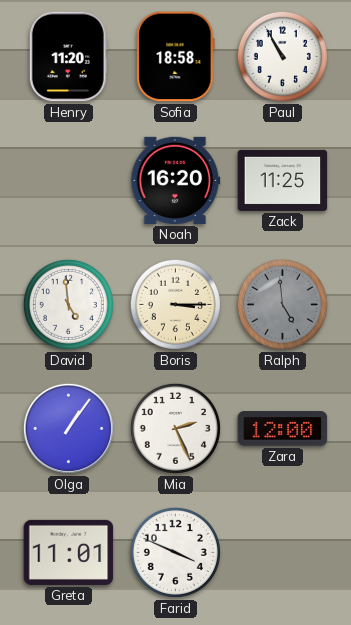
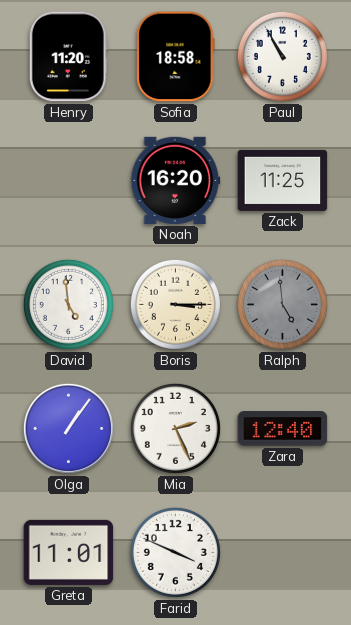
Zara: 12:00 -> 12:40 (283, 429)
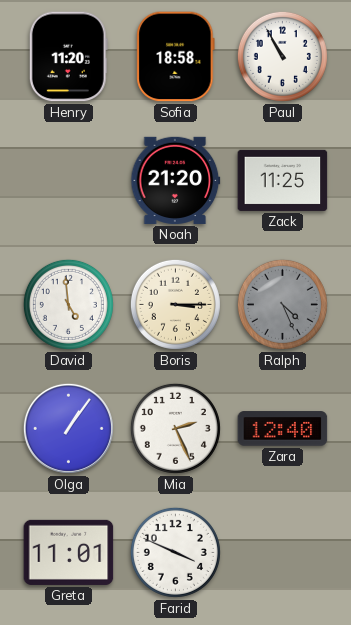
Noah: 16:20 -> 21:20 (176, 180)
Ralph: 4:59 -> 4:26 (282, 304)
